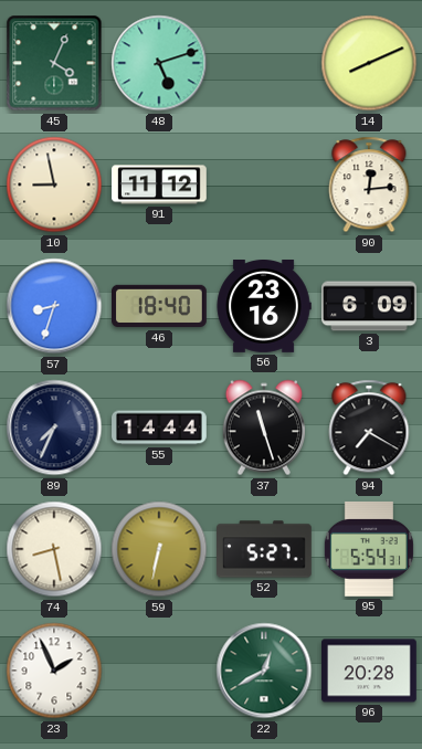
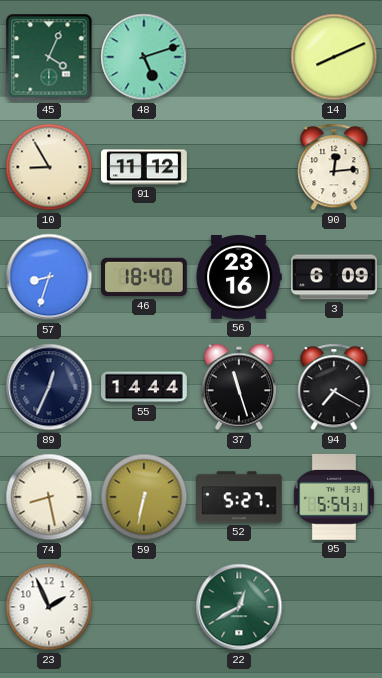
10: 8:58 -> 8:55 (49, 167)
89: 7:34 -> 12:34 (49, 387)
96: 20:28 -> none (370, 671)
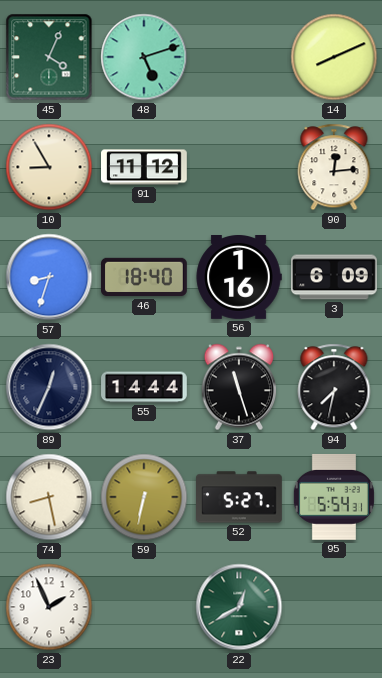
56: 23:16 -> 1:16 (239, 278)
94: 7:20 -> 7:32 (334, 387)
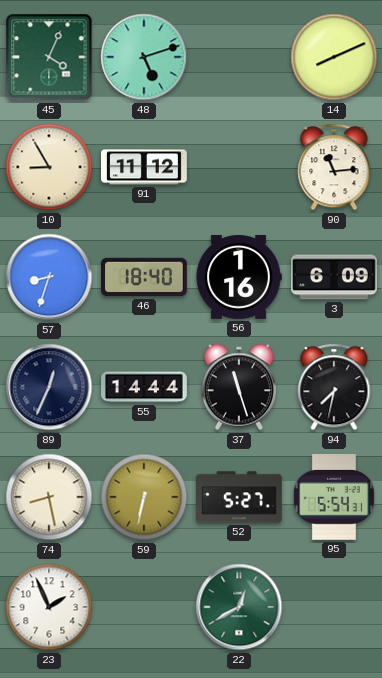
90: 12:14 -> 11:14 (334, 167)
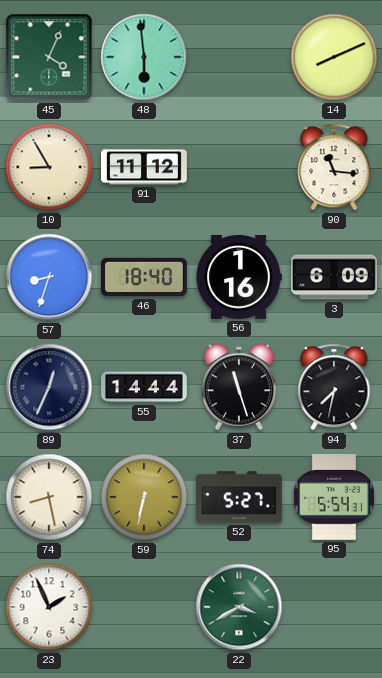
48: 5:12 -> 5:59 (144, 57)
90: 11:14 -> 11:16 (334, 167)
22: 12:40 -> 3:40 (239, 607)
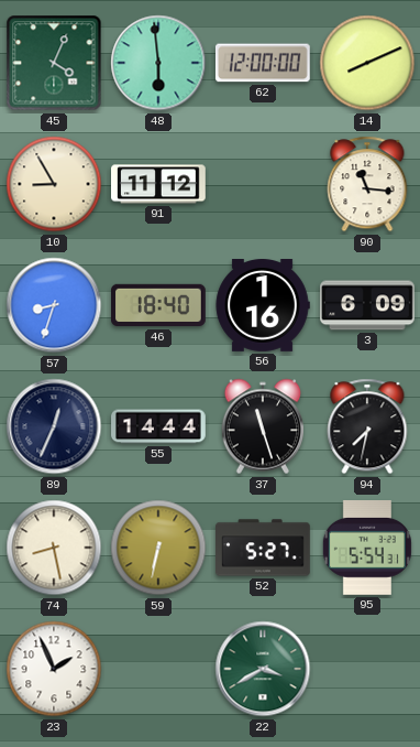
62: none -> 12:00 (263, 63)
